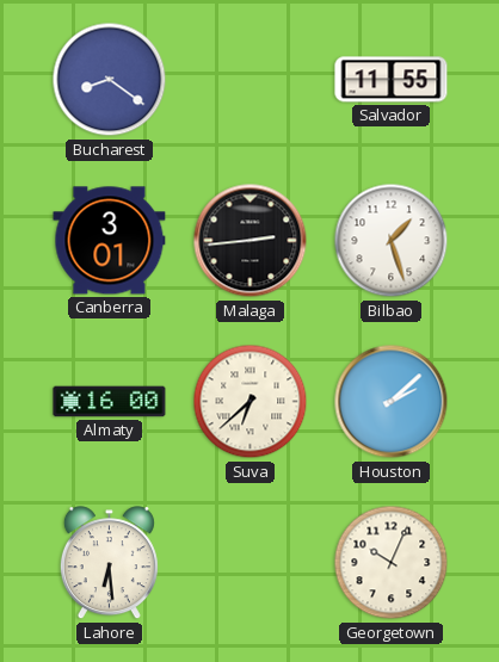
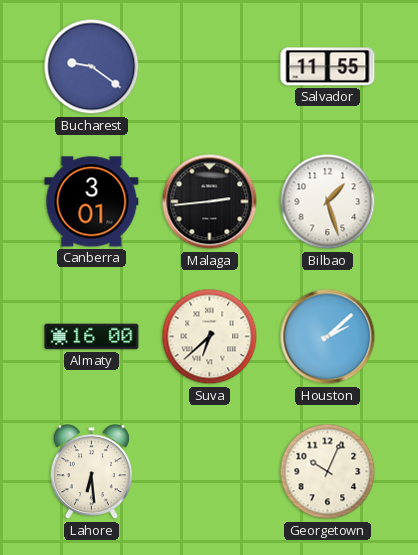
Bucharest: 8:21 -> 9:21 (92, 67)
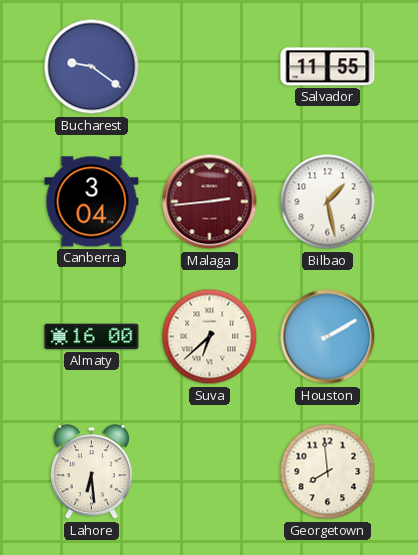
Canberra: 3:01 -> 3:04 (92, 202)
Malaga dial: black -> burgundy (210, 202)
Bilbao: 1:27 -> 1:28 (328, 202)
Houston: 2:08 -> 2:10 (328, 337)
Georgetown: 10:04 -> 7:59 (328, 472)
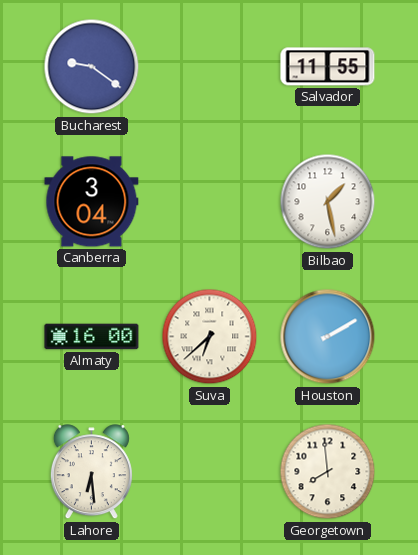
Malaga: 2:44 -> none (210, 202)
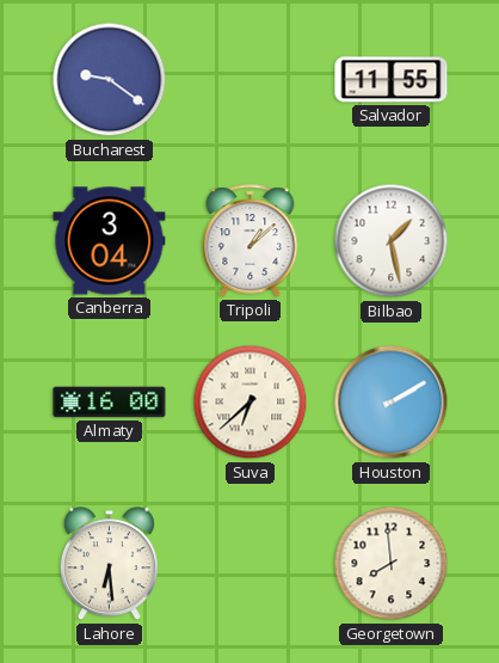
Tripoli: none -> 1:08 (251, 241)
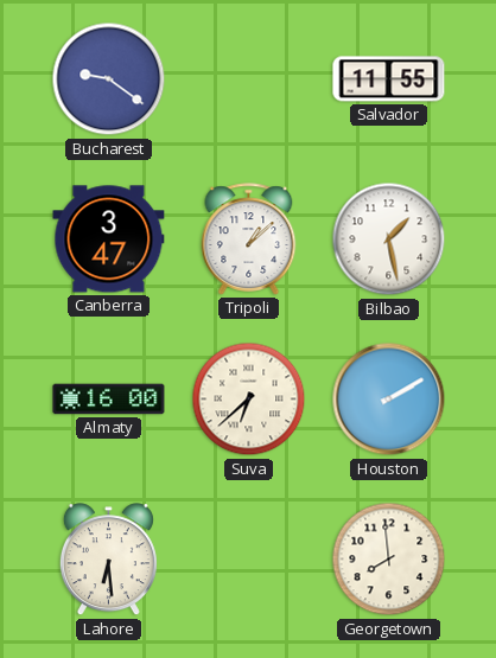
Canberra: 3:04 -> 3:47 (109, 239)
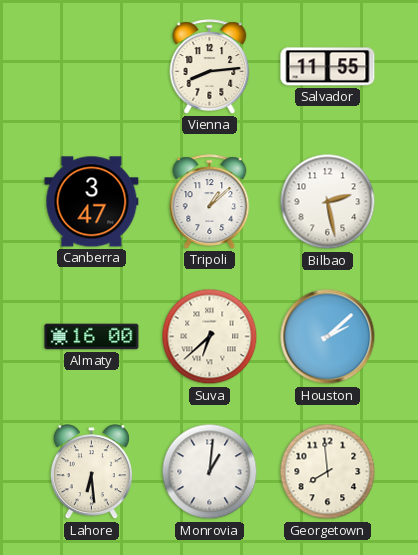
Bucharest: 9:21 -> none (109, 79)
Vienna: none -> 8:14 (210, 67)
Bilbao: 1:28 -> 2:28 (328, 202)
Houston: 2:10 -> 2:08 (328, 337)
Monrovia: none -> 1:01 (210, 472)
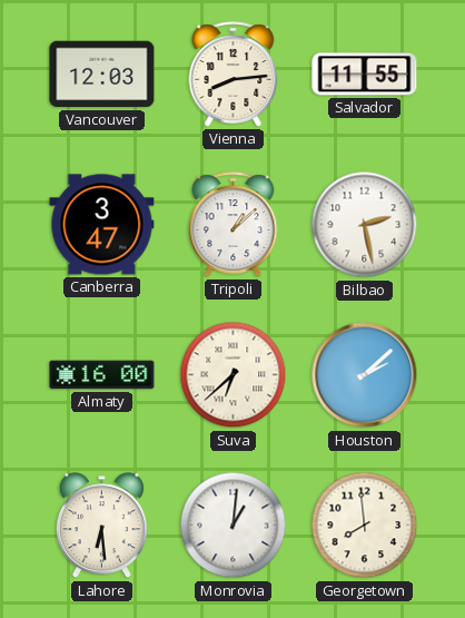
Vancouver: none -> 12:03 (102, 75)
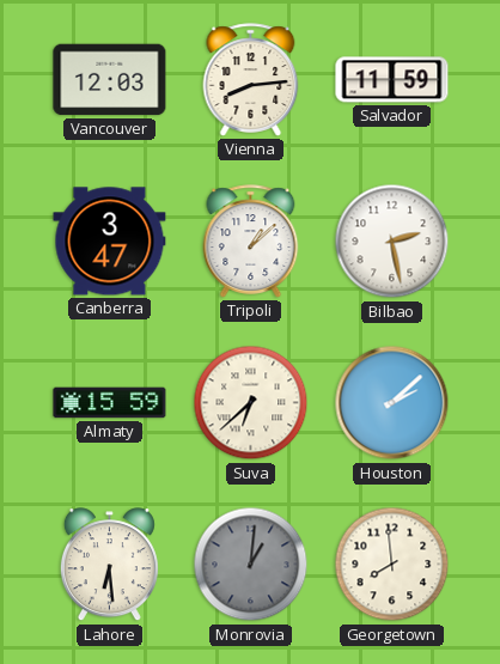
Salvador: 11:55 -> 11:59 (392, 80)
Almaty: 16:00 -> 15:59 (110, 403)
Monrovia dial: white -> grey (251, 565)
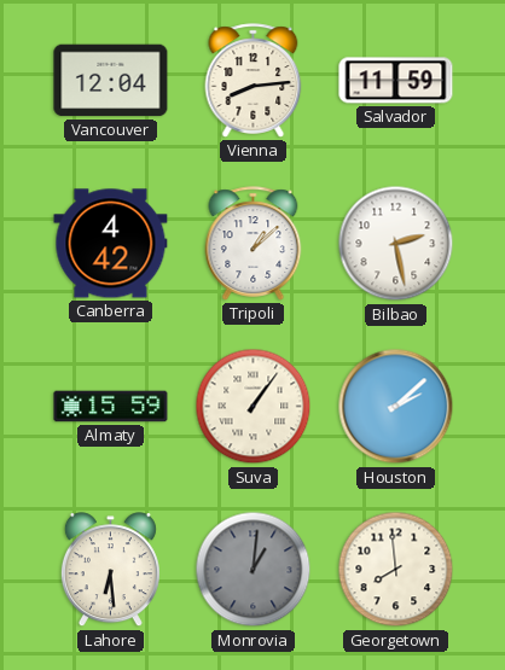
Vancouver: 12:03 -> 12:04 (111, 81)
Canberra: 3:47 -> 4:42 (111, 244)
Suva: 6:38 -> 1:06 (254, 407)
